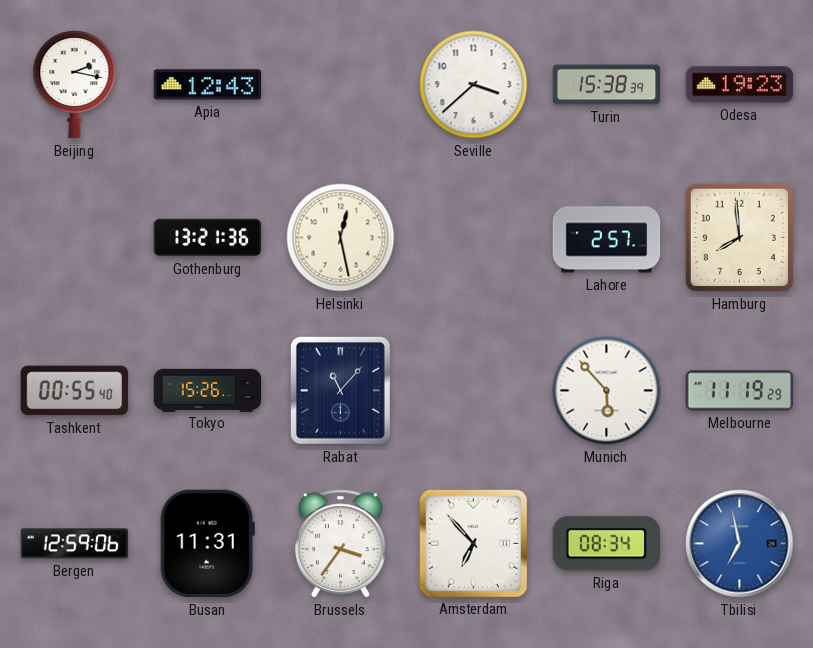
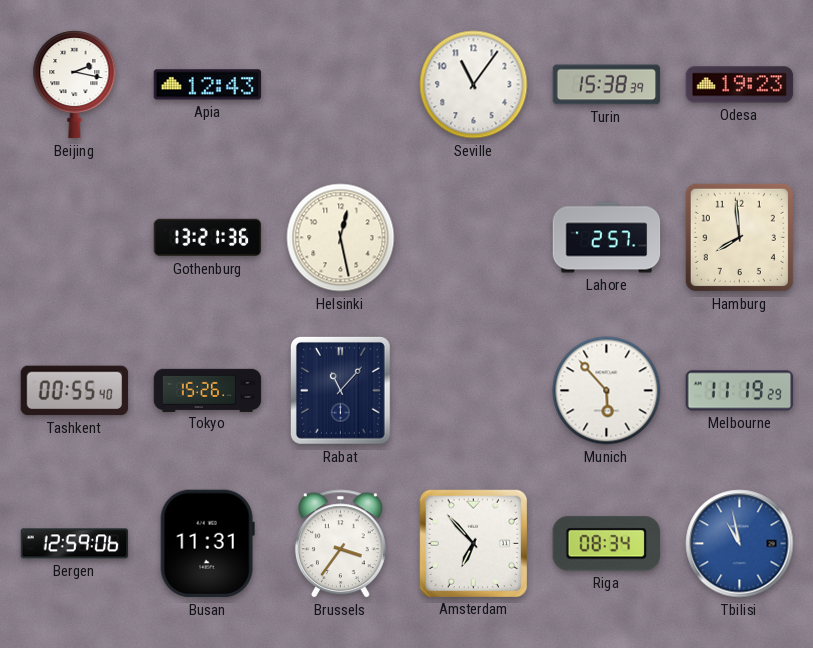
Seville: 3:38 -> 11:06 (474, 85)
Tbilisi: 6:58 -> 10:58 (740, 544)
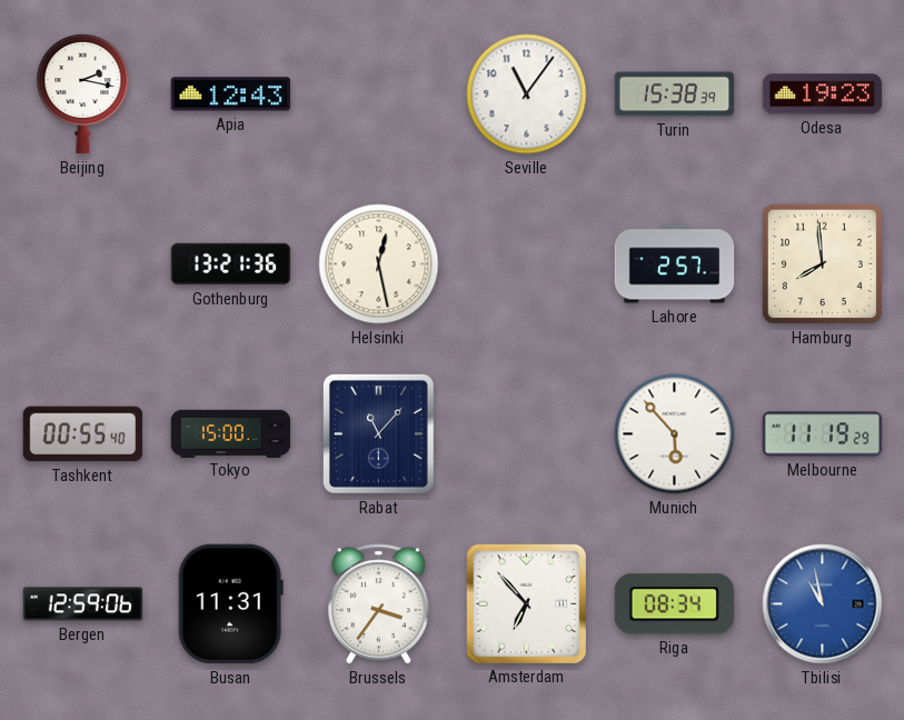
Tokyo: 15:26 -> 15:00 (231, 433)
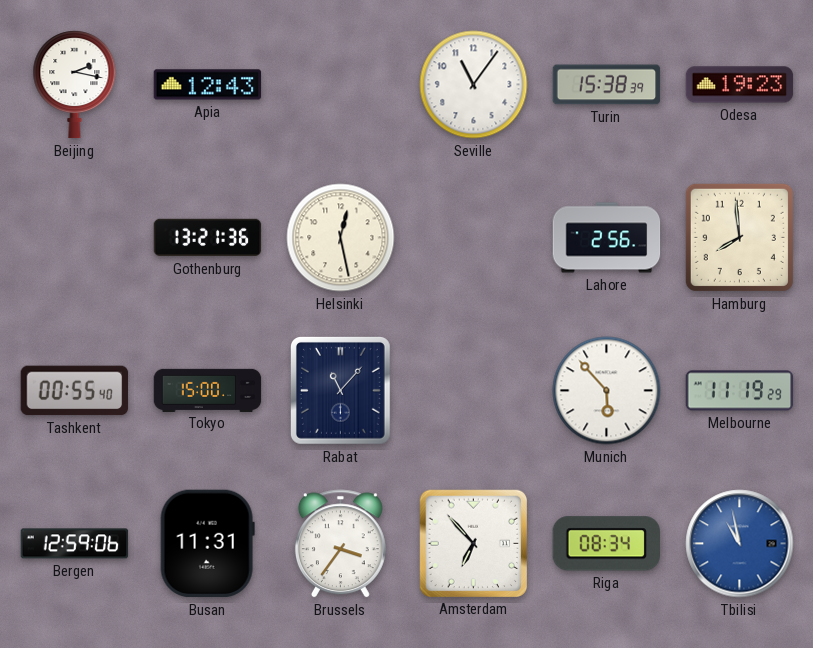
Lahore: 2:57 -> 2:56 (607, 238)
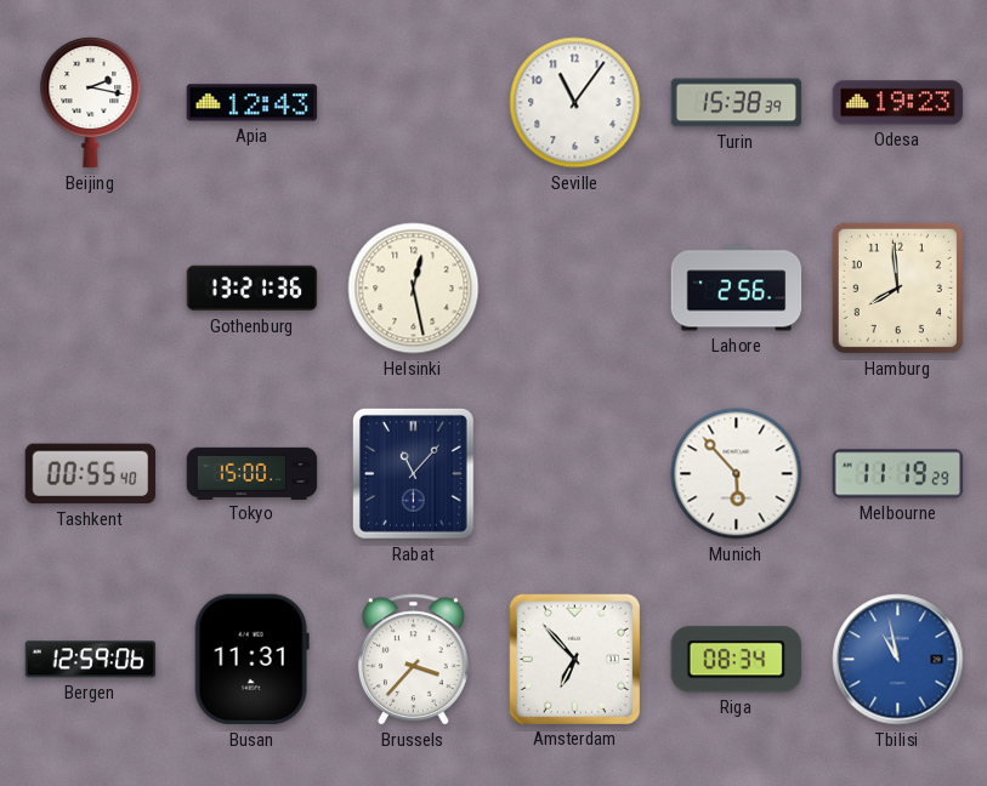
Brussels: 3:36 -> 3:37 (413, 660)
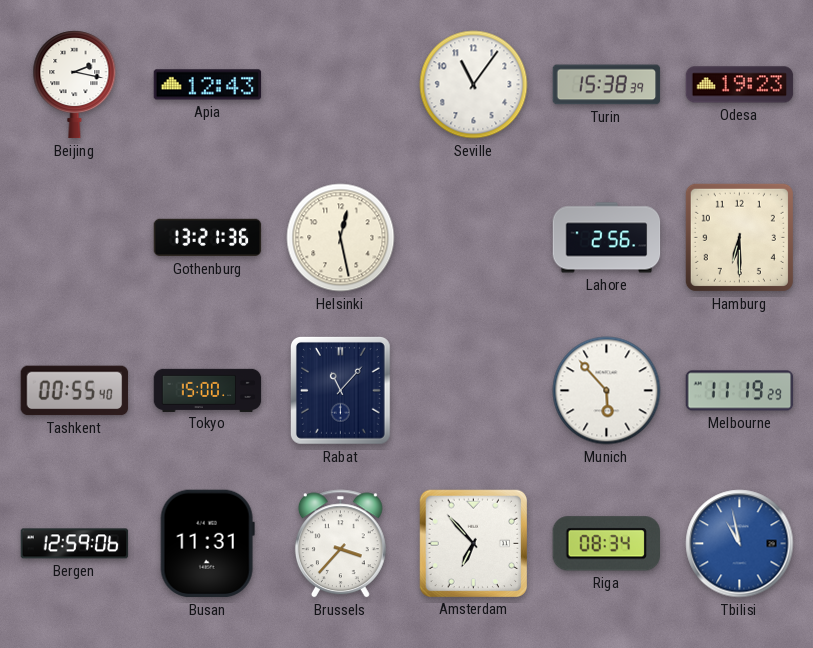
Hamburg: 7:59 -> 6:30 (739, 237)
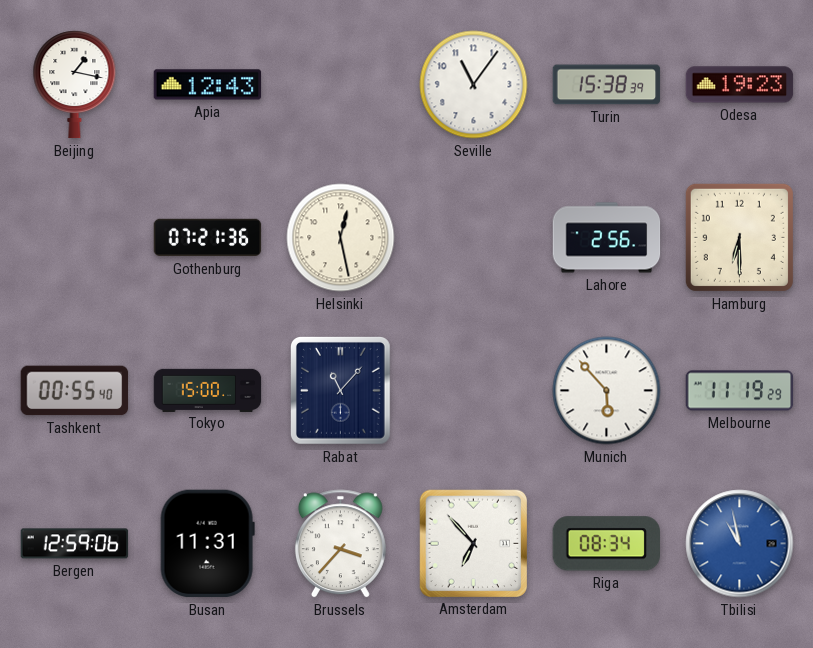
Beijing: 2:17 -> 1:17 (75, 85)
Gothenburg: 13:21 -> 07:21 (208, 238)
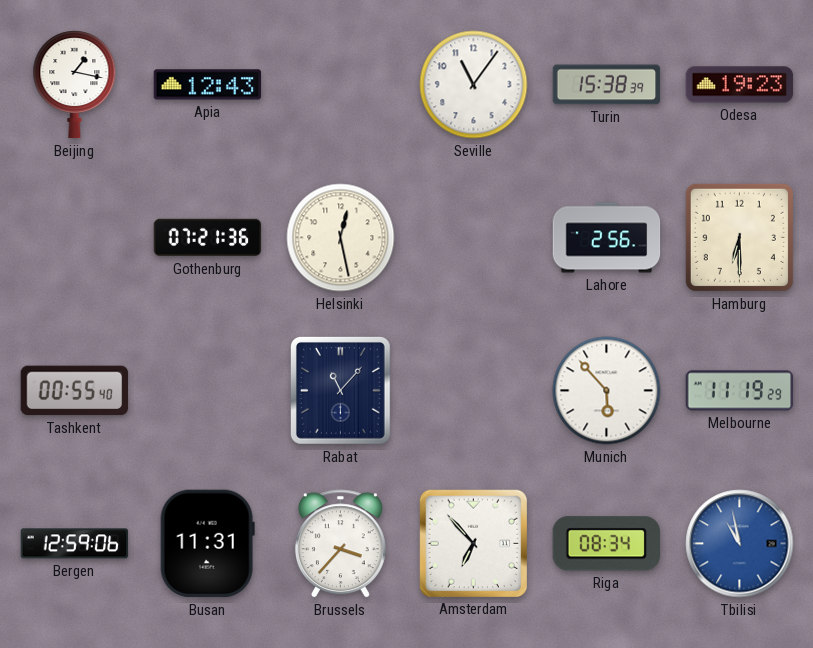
Tokyo: 15:00 -> none (208, 390)
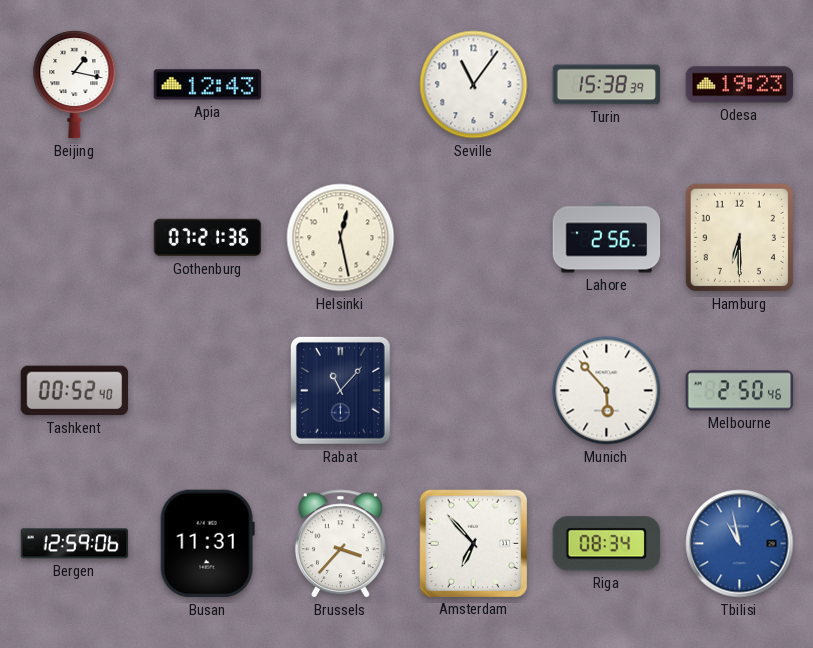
Tashkent: 00:55 -> 00:52 (75, 391)
Melbourne: 11:19 -> 2:50 (740, 391)
